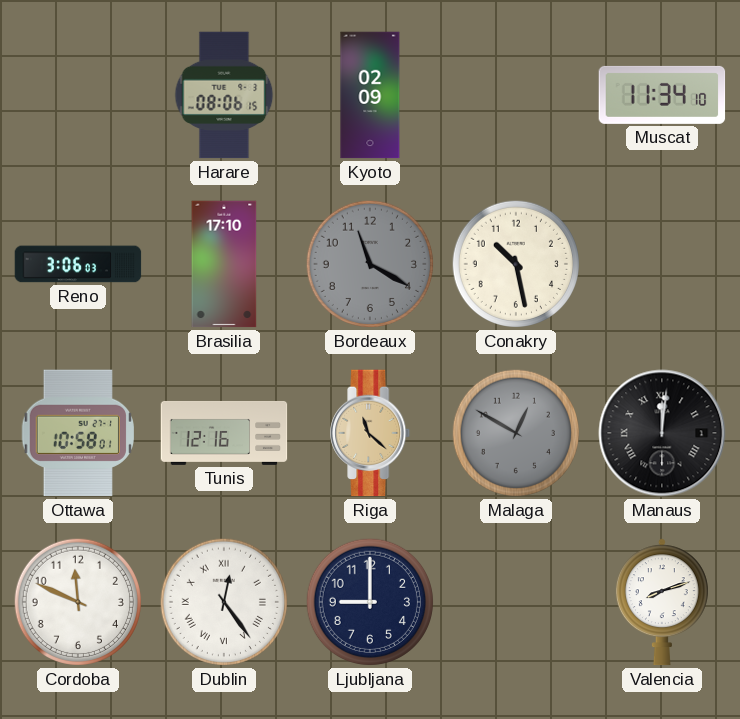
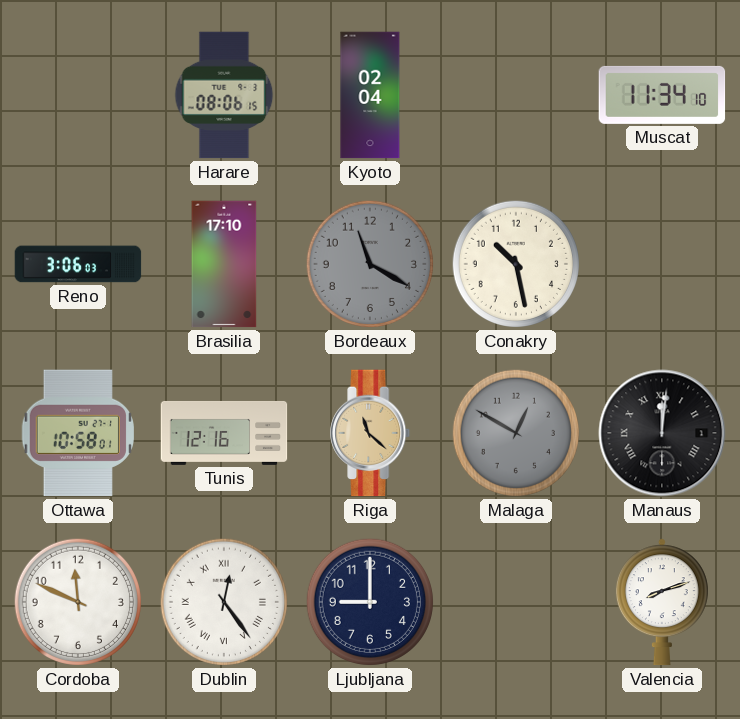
Kyoto: 02:09 -> 02:04 (370, 95)
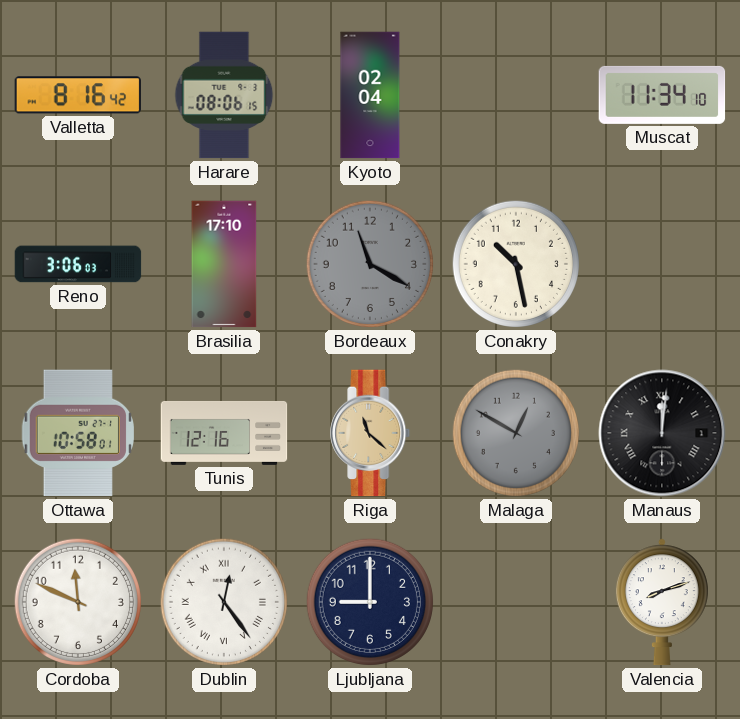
Valletta: none -> 8:16 (77, 95)
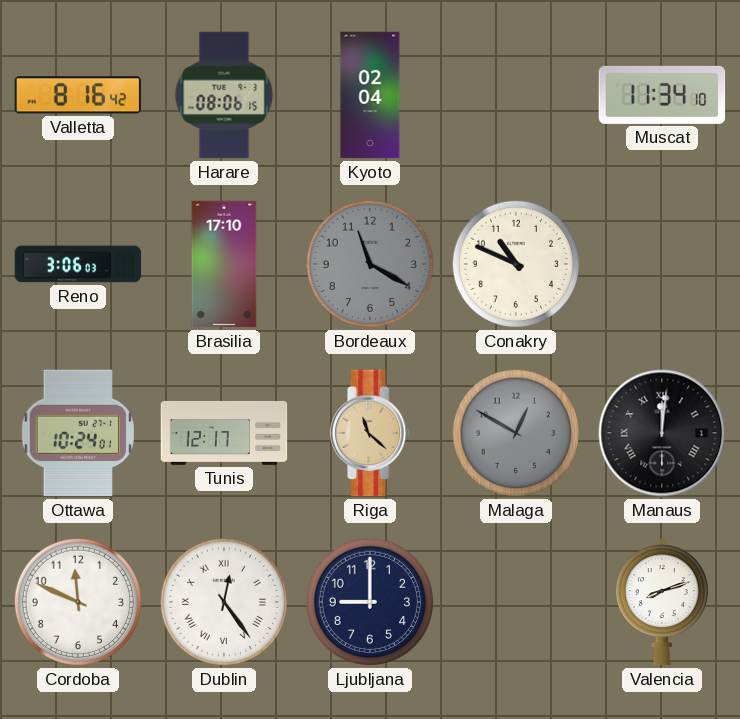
Conakry: 10:28 -> 10:49 (516, 264)
Ottawa: 10:58 -> 10:24 (78, 433)
Tunis: 12:16 -> 12:17 (224, 433)
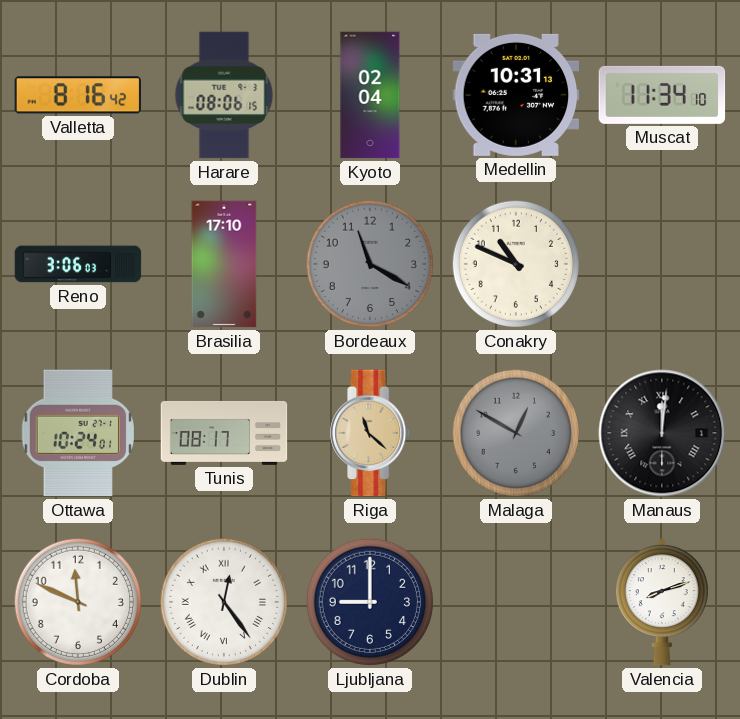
Medellin: none -> 10:31 (516, 95)
Tunis: 12:17 -> 08:17 (224, 433)
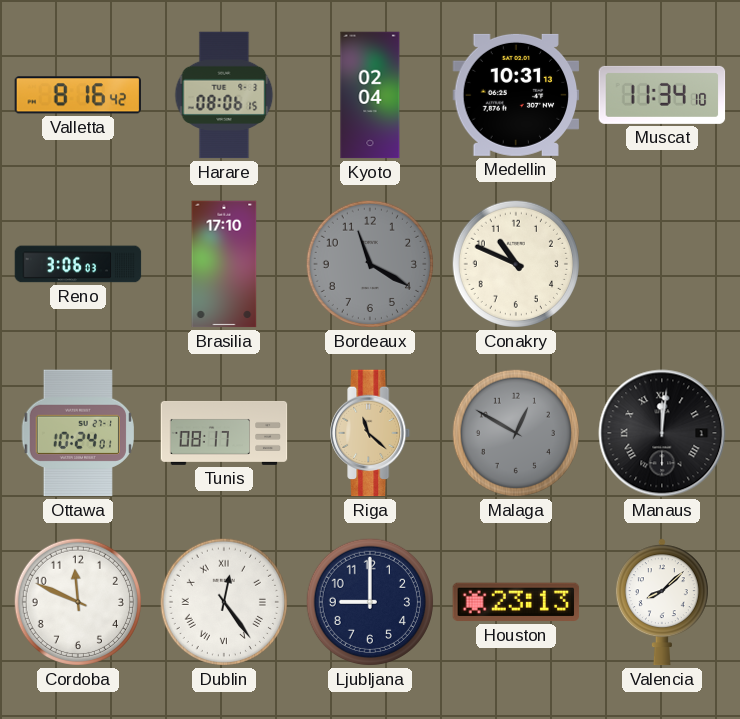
Houston: none -> 23:13 (516, 602)
Valencia: 8:12 -> 8:08 (662, 602)
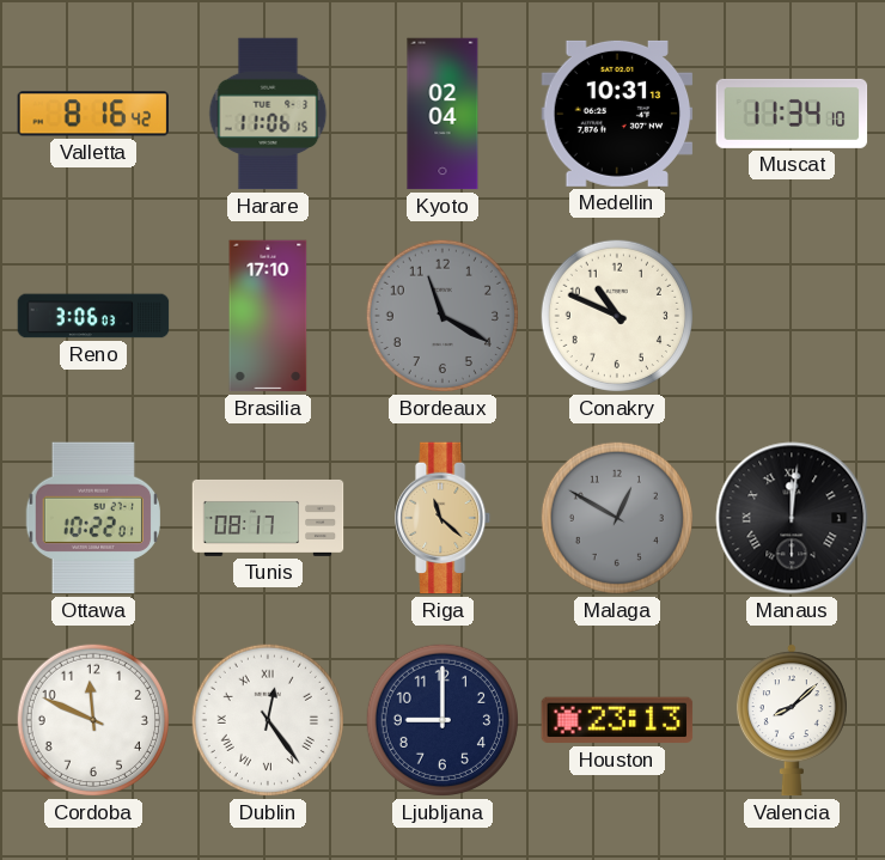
Harare: 08:06 -> 11:06 (268, 114)
Ottawa: 10:24 -> 10:22 (93, 518)
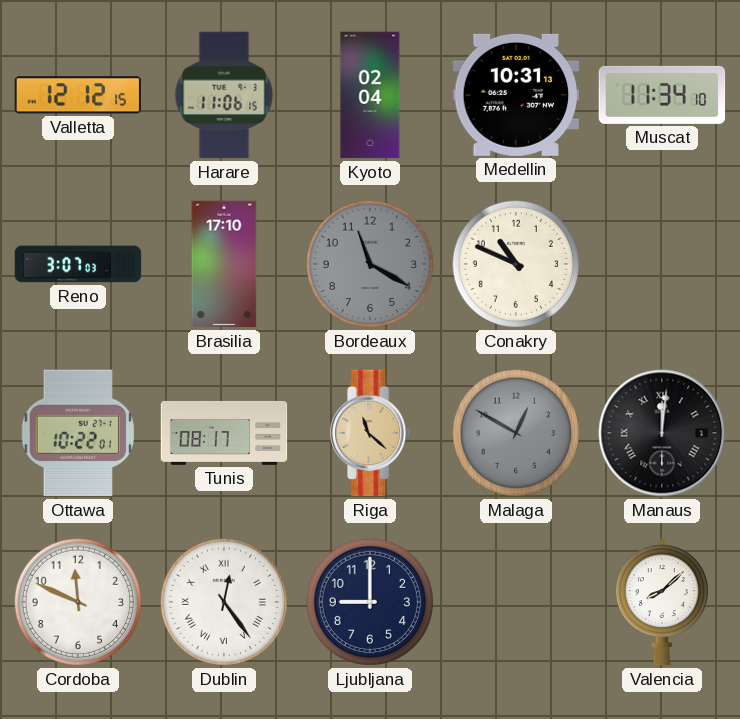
Valletta: 8:16 -> 12:12 (77, 95)
Reno: 3:06 -> 3:07 (78, 264)
Houston: 23:13 -> none (617, 720)
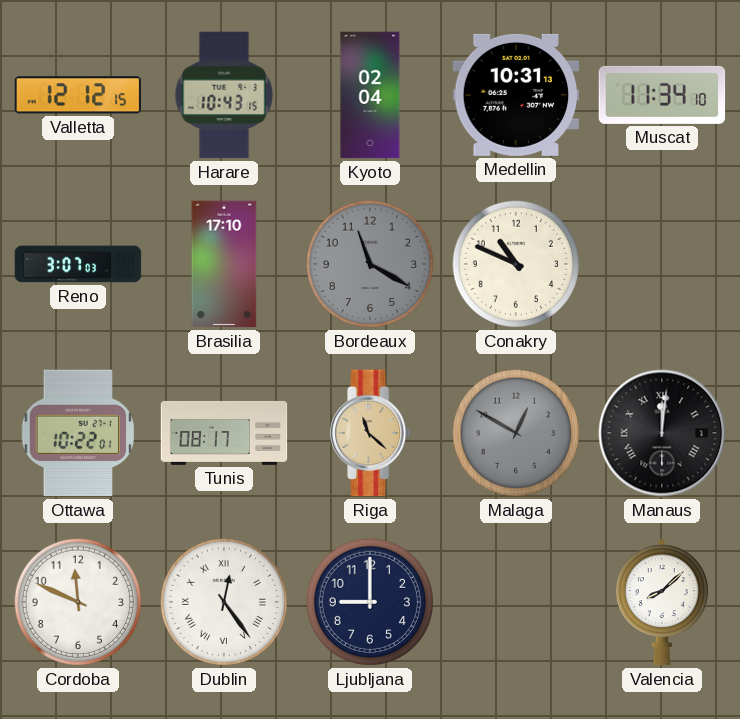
Harare: 11:06 -> 10:43 (224, 95)
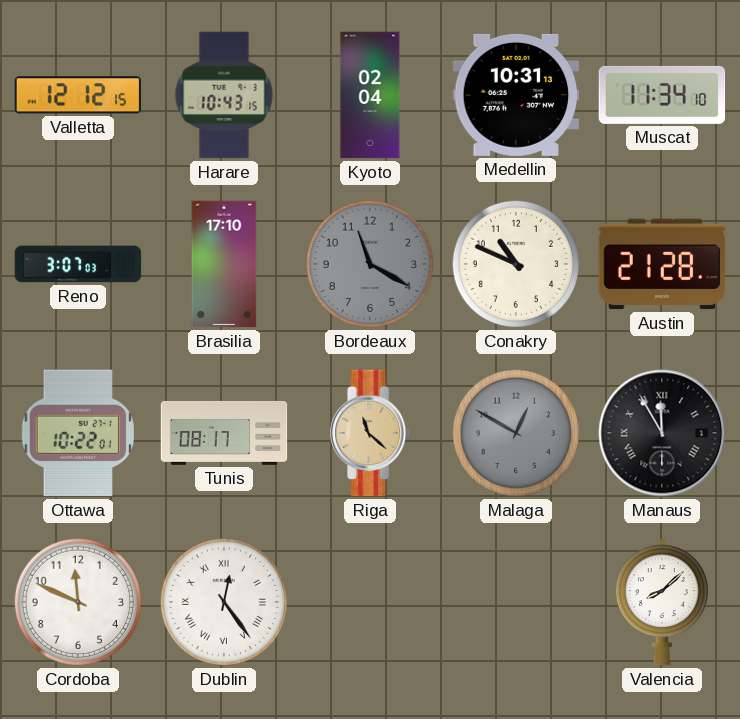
Austin: none -> 21:28 (662, 264)
Manaus: 12:01 -> 11:55 (662, 433)
Ljubljana: 9:00 -> none (370, 602)
